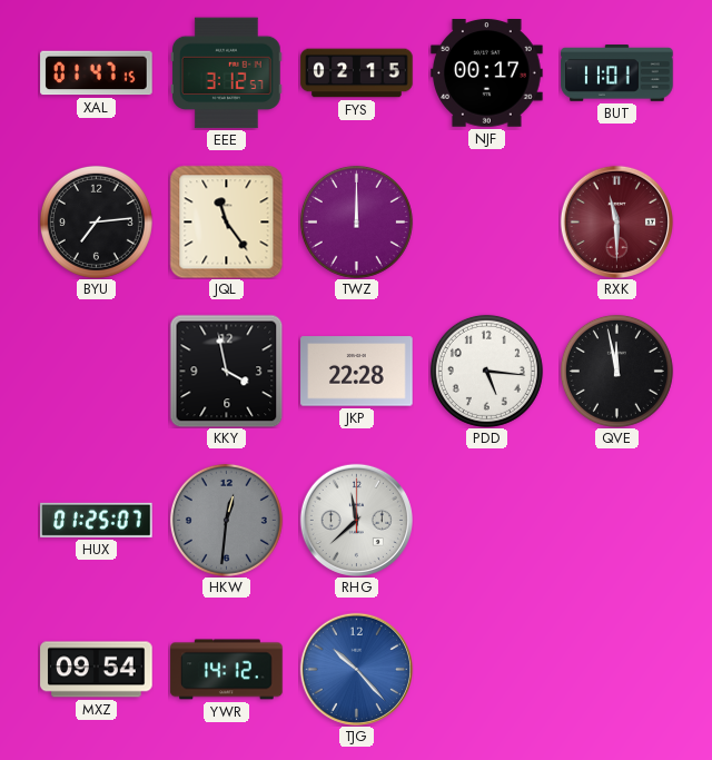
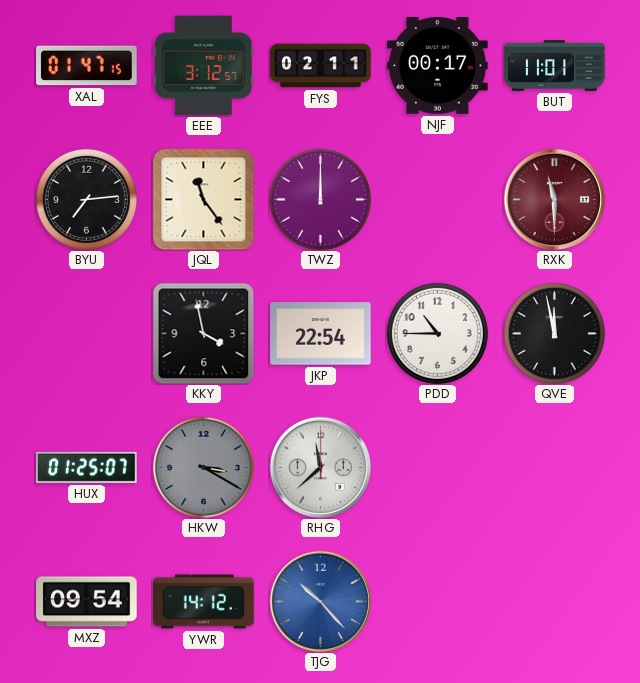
FYS: 02:15 -> 02:11 (321, 66)
JKP: 22:28 -> 22:54 (321, 334)
PDD: 5:16 -> 10:45 (437, 333)
HKW: 12:31 -> 3:20 (203, 467)
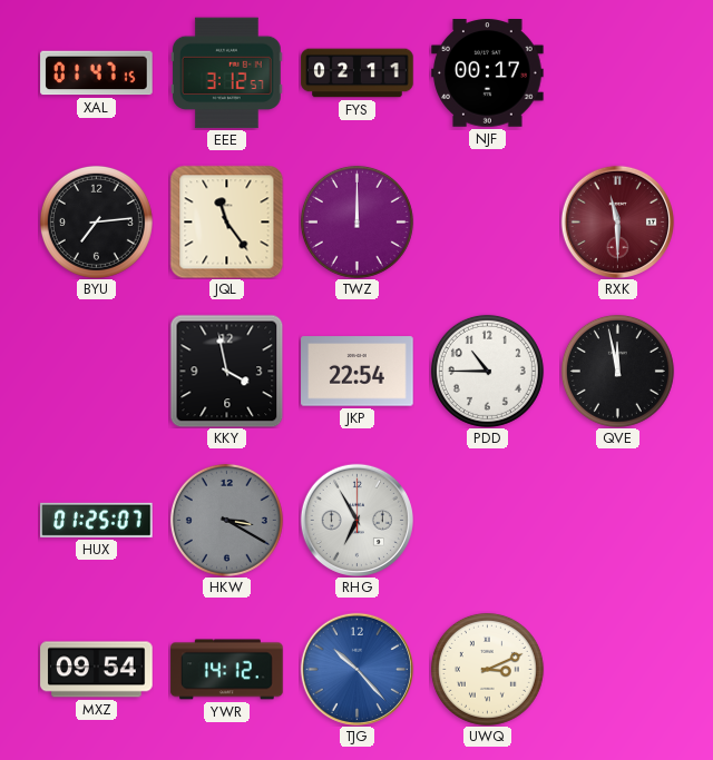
BUT: 11:01 -> none (555, 66)
RHG: 11:38 -> 6:55 (356, 520)
UWQ: none -> 3:11 (487, 669)
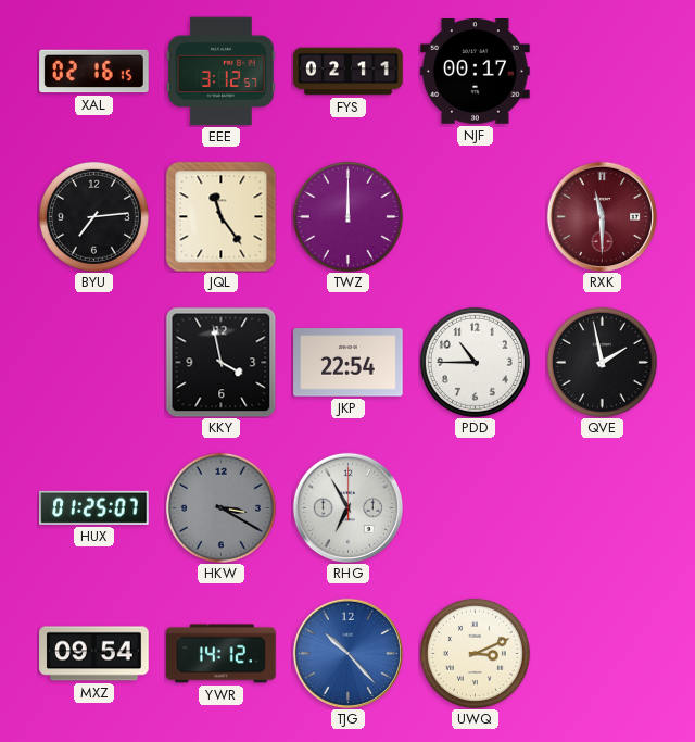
XAL: 01:47 -> 02:16 (94, 72)
QVE: 11:58 -> 1:58 (602, 362)
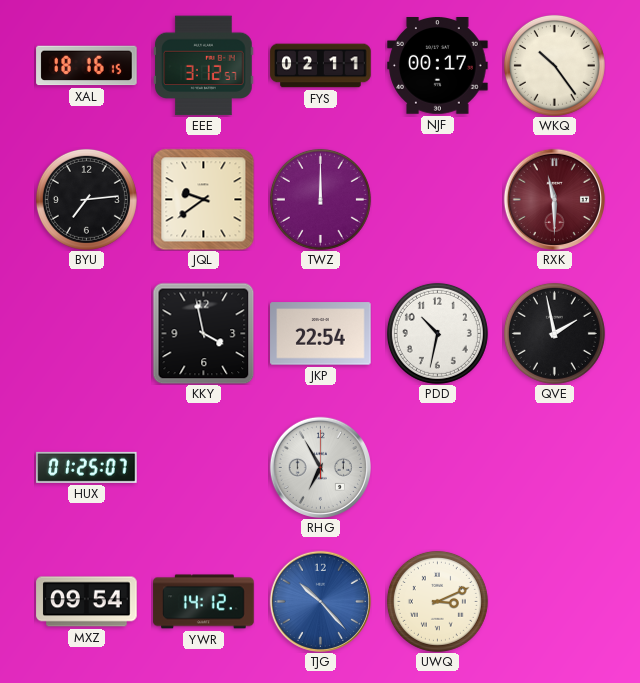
XAL: 02:16 -> 18:16 (87, 66)
WKQ: none -> 10:24 (554, 65)
JQL: 11:24 -> 9:39 (203, 199)
PDD: 10:45 -> 10:32 (437, 333)
HKW: 3:20 -> none (220, 507)
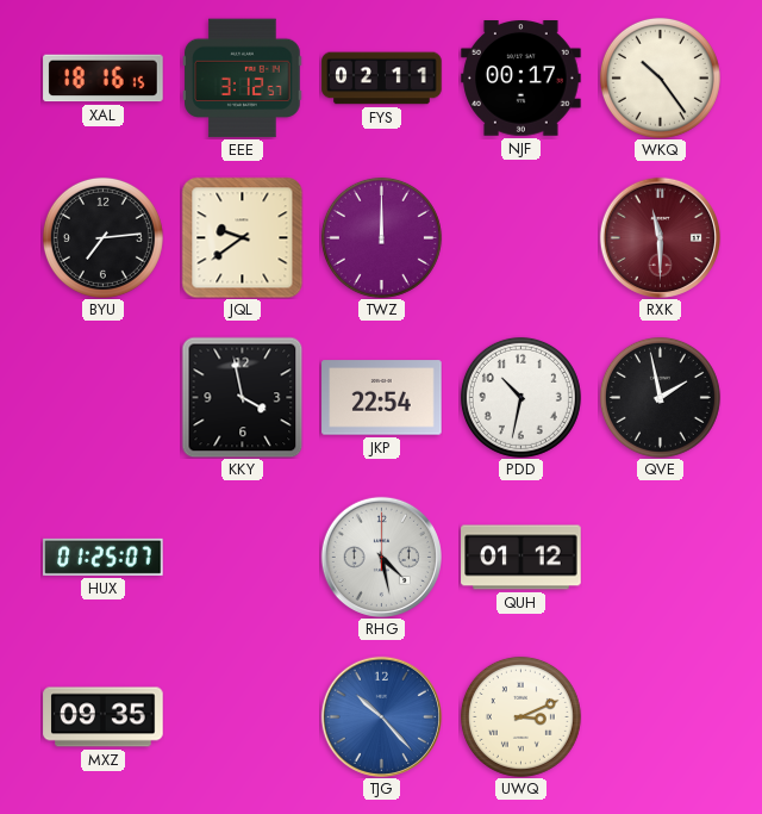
RHG: 6:55 -> 4:28 (381, 557)
QUH: none -> 01:12 (521, 558)
MXZ: 09:54 -> 09:35 (104, 717)
YWR: 14:12 -> none (204, 602)
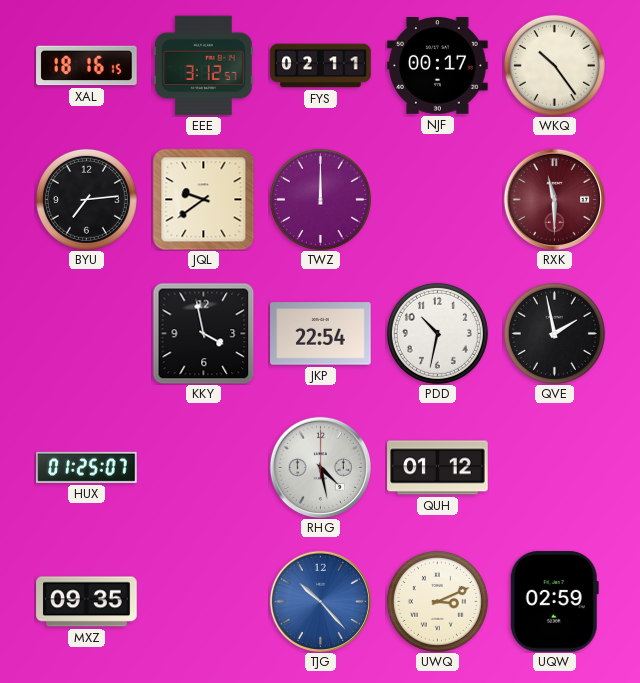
UQW: none -> 02:59 (554, 602)
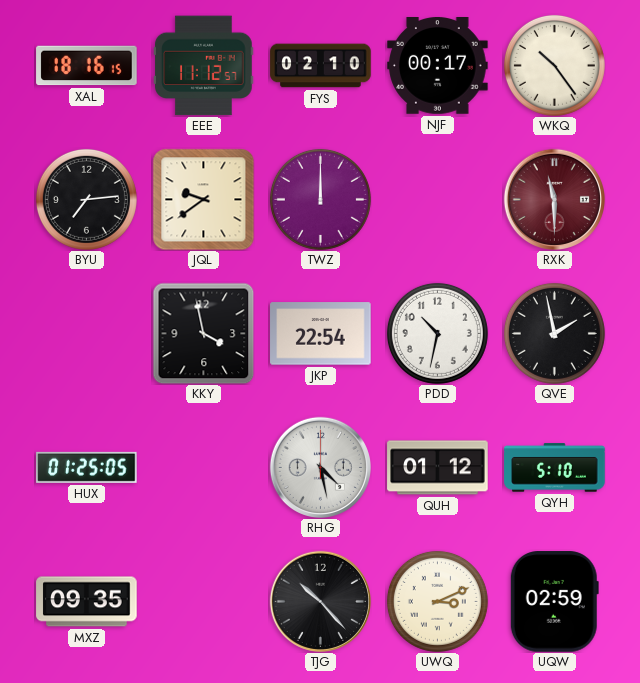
EEE: 3:12 -> 11:12 (204, 66)
FYS: 02:11 -> 02:10 (321, 66)
HUX: 01:25:07 -> 01:25:05 (87, 467)
QYH: none -> 5:10 (555, 468)
TJG dial: blue -> black (320, 601)
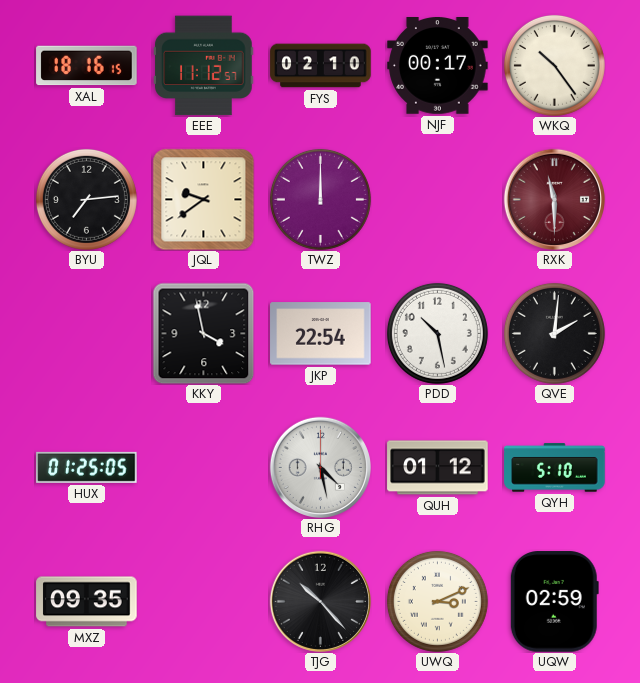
PDD: 10:32 -> 10:28 (437, 333)
QVE: 1:58 -> 2:01 (554, 333)
